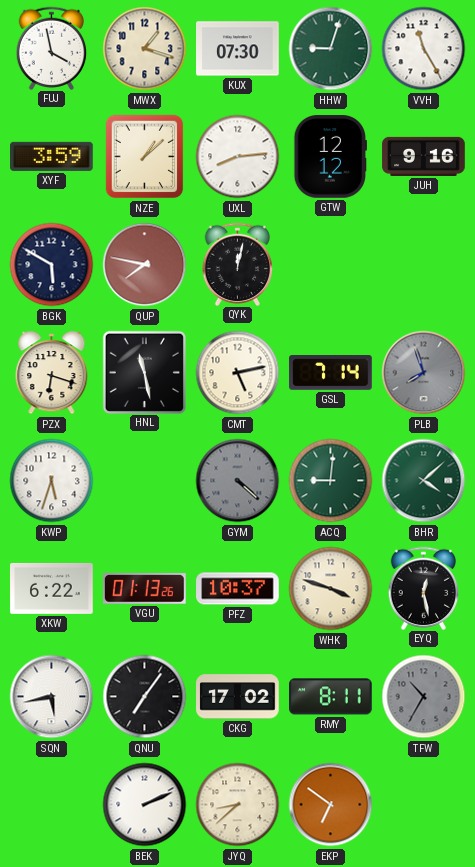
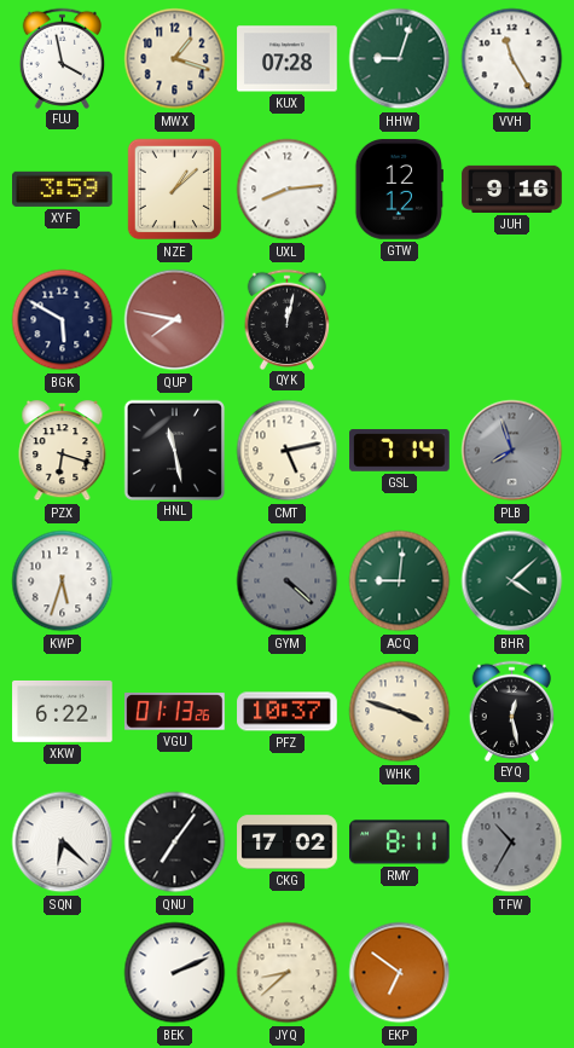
KUX: 07:30 -> 07:28 (288, 59)
SQN: 5:43 -> 6:22 (63, 843)
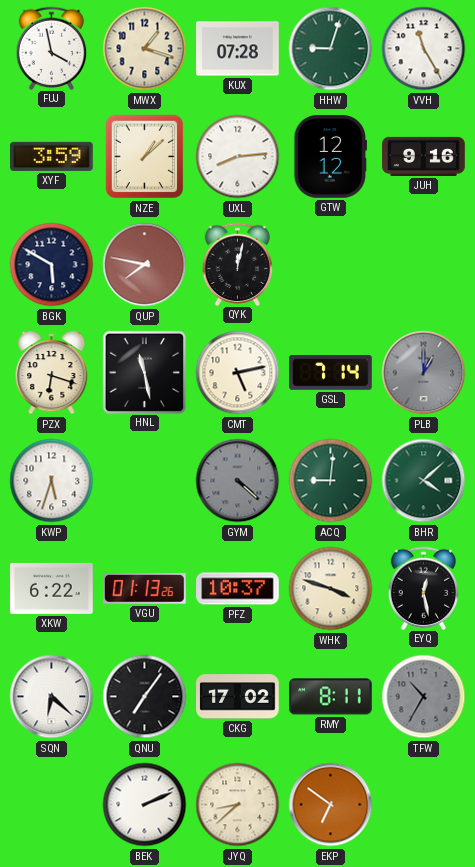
PLB: 7:57 -> 1:00 (424, 373)
